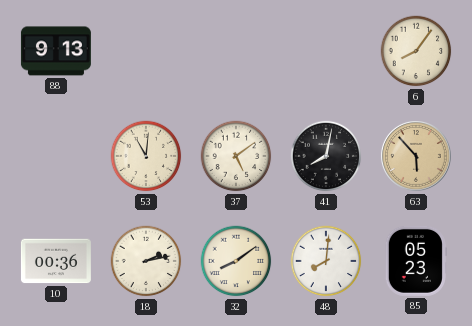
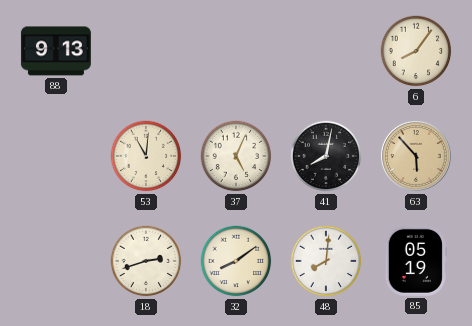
37: 5:09 -> 5:04 (236, 156)
10: 00:36 -> none (56, 261)
18: 2:13 -> 2:42 (146, 261)
85: 05:23 -> 05:19 (416, 261)
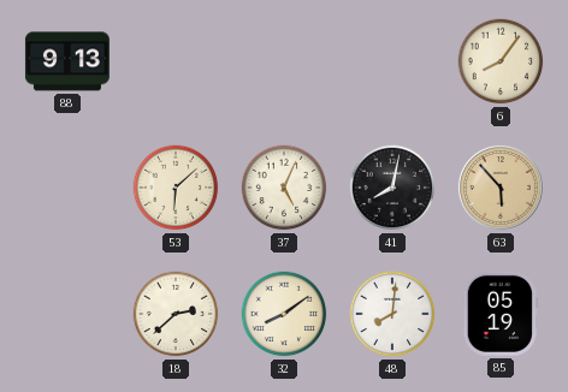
53: 11:01 -> 6:08 (176, 188)
18: 2:42 -> 2:38 (176, 314)
